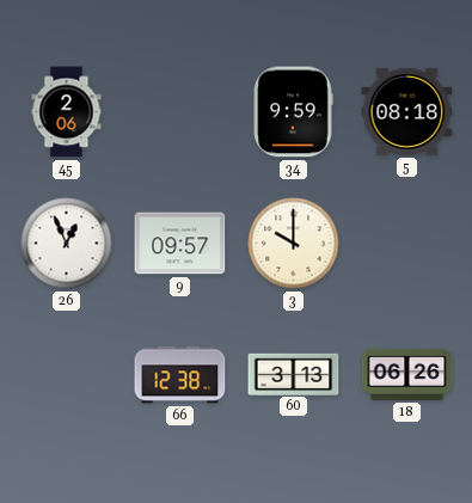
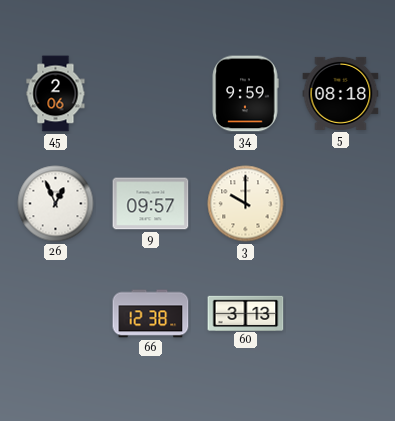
18: 06:26 -> none (407, 374)
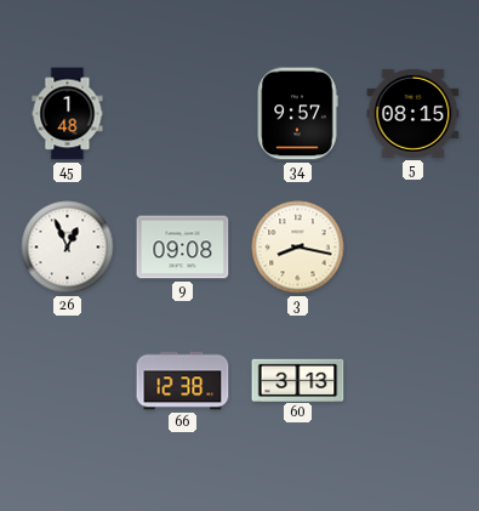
45: 2:06 -> 1:48 (68, 114)
34: 9:59 -> 9:57 (297, 114)
5: 08:18 -> 08:15 (414, 113)
9: 09:57 -> 09:08 (183, 248)
3: 10:00 -> 8:17 (298, 248)
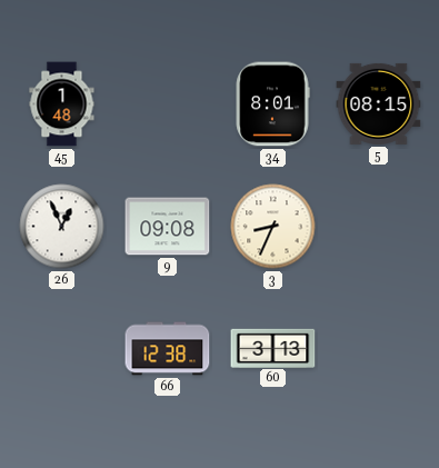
34: 9:57 -> 8:01 (272, 104)
3: 8:17 -> 8:34 (273, 227)
